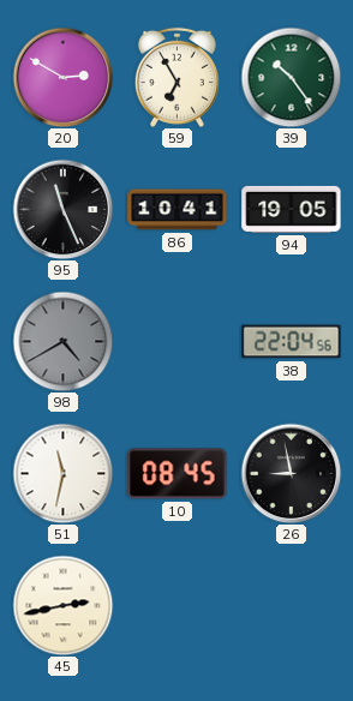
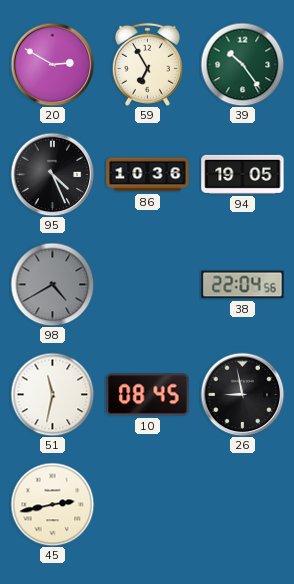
95: 11:26 -> 4:26 (52, 174)
86: 10:41 -> 10:36 (148, 175)
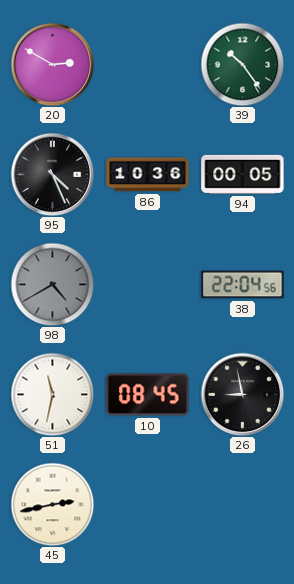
59: 6:55 -> none (147, 64)
94: 19:05 -> 00:05 (243, 174)
